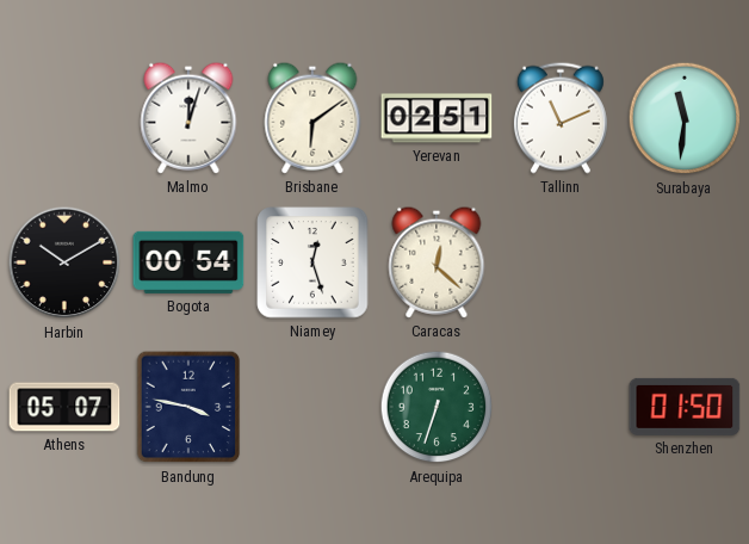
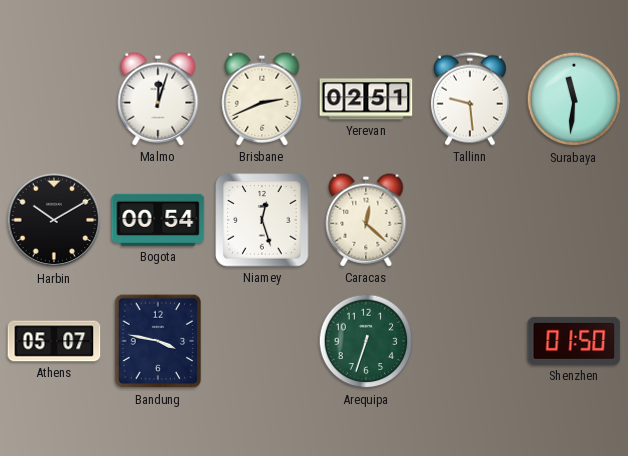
Brisbane: 6:09 -> 2:41 (262, 99)
Tallinn: 11:11 -> 9:29 (470, 99)
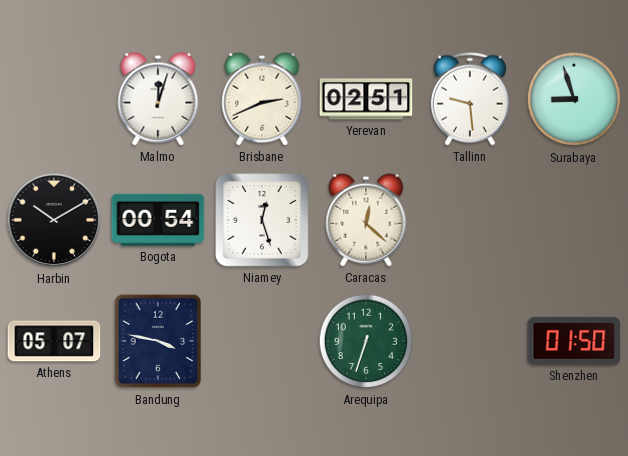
Surabaya: 11:31 -> 8:57 (574, 99)
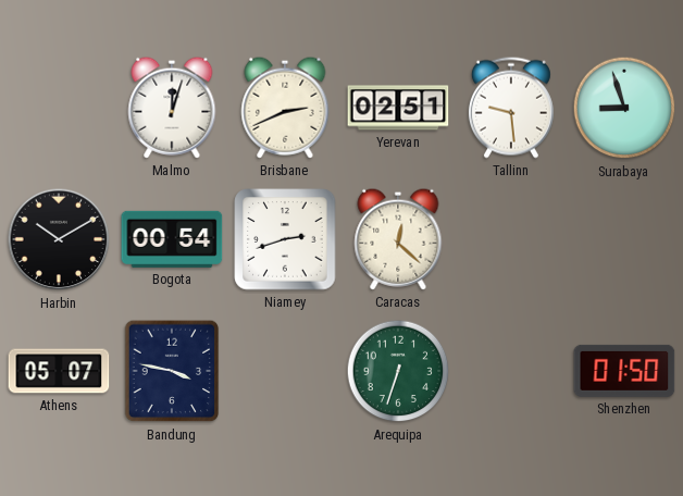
Niamey: 12:27 -> 2:42 (285, 239)
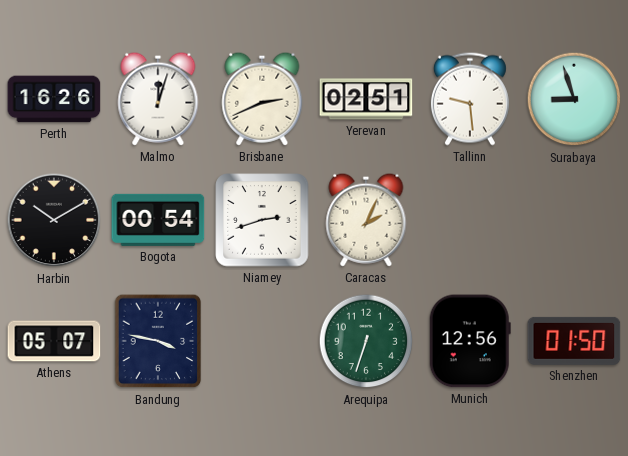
Perth: none -> 16:26 (54, 99)
Caracas: 12:22 -> 2:04 (366, 220)
Munich: none -> 12:56 (470, 341)
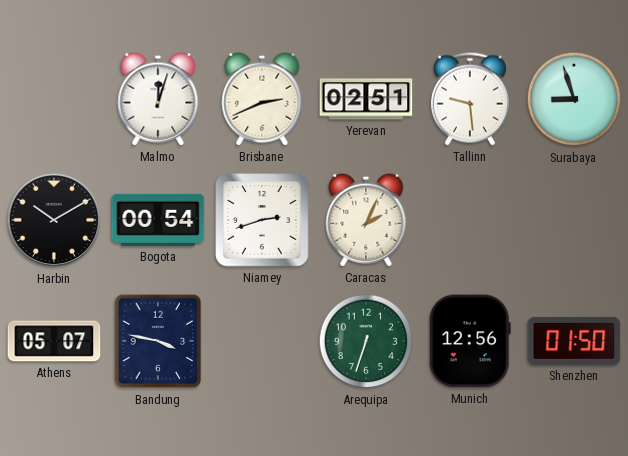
Perth: 16:26 -> none (54, 99)
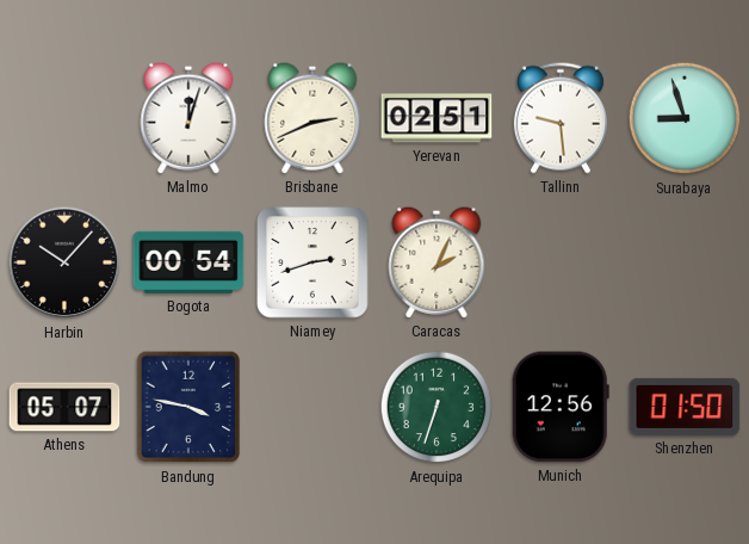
Harbin: 10:10 -> 10:07 (64, 262)
